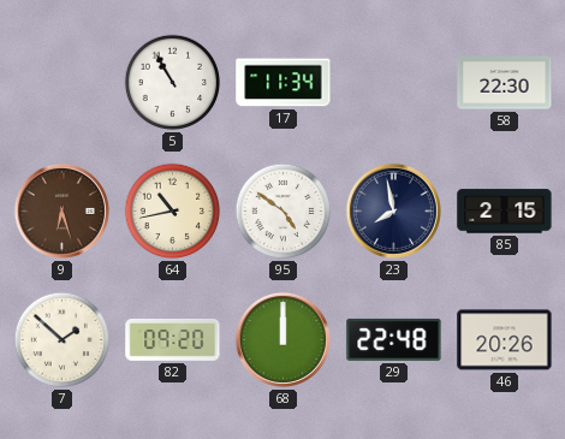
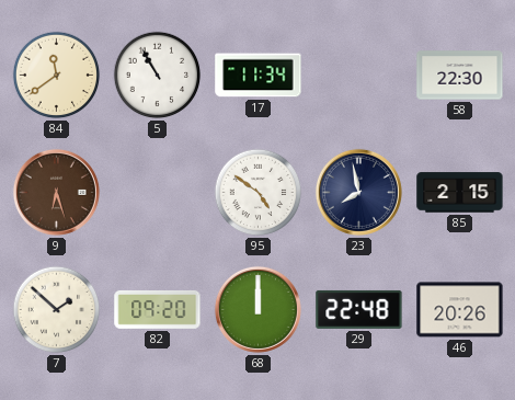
84: none -> 11:39 (57, 76)
64: 10:43 -> none (173, 212)
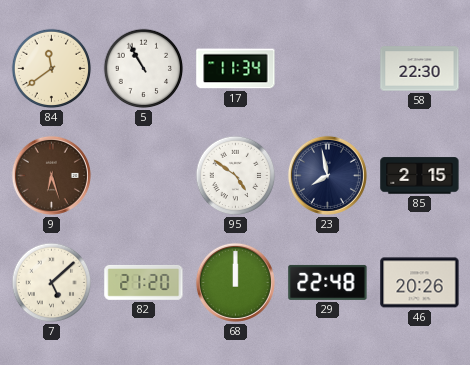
7: 1:52 -> 5:08 (52, 283)
82: 09:20 -> 21:20 (144, 282)
